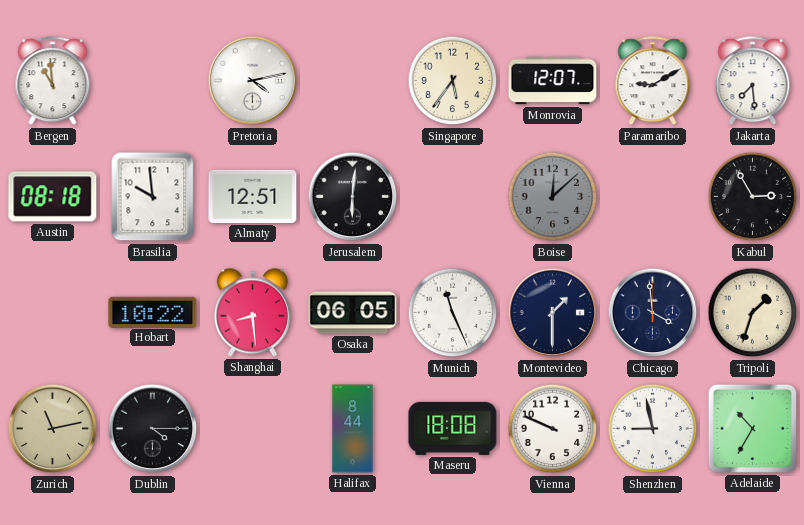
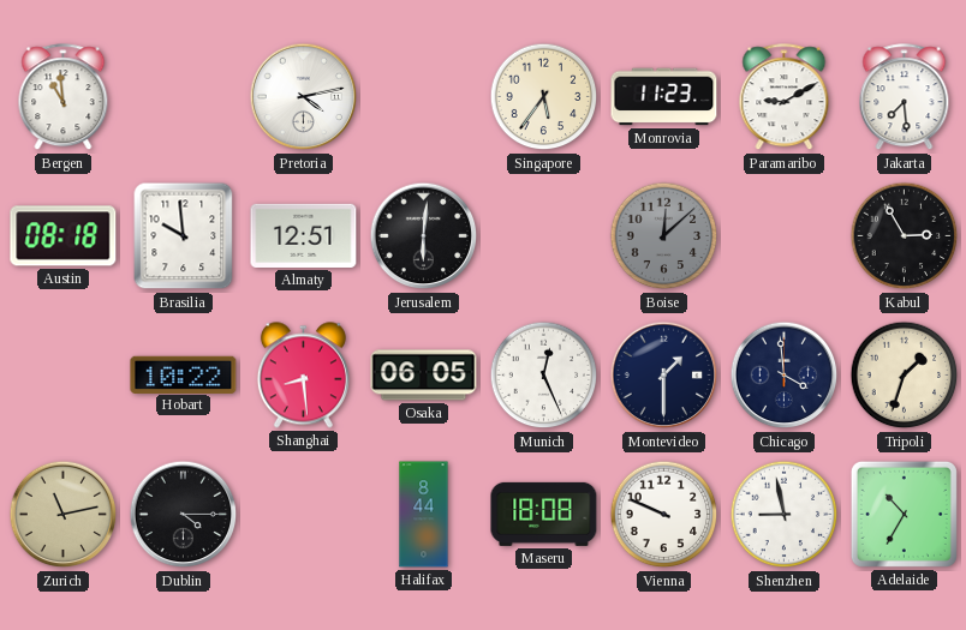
Monrovia: 12:07 -> 11:23 (664, 97)
Munich: 11:26 -> 12:26 (544, 376)
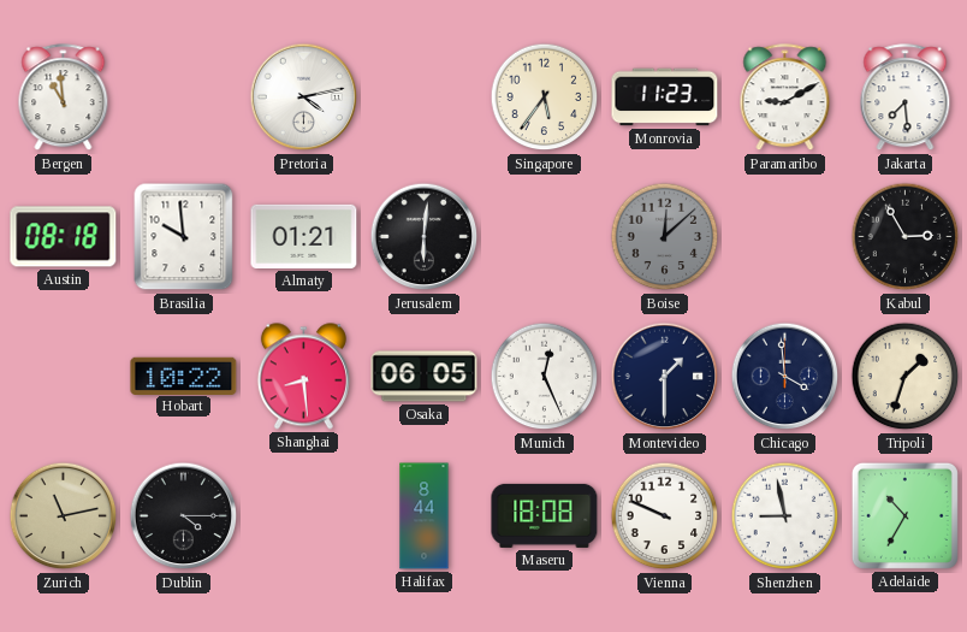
Almaty: 12:51 -> 01:21 (304, 236)
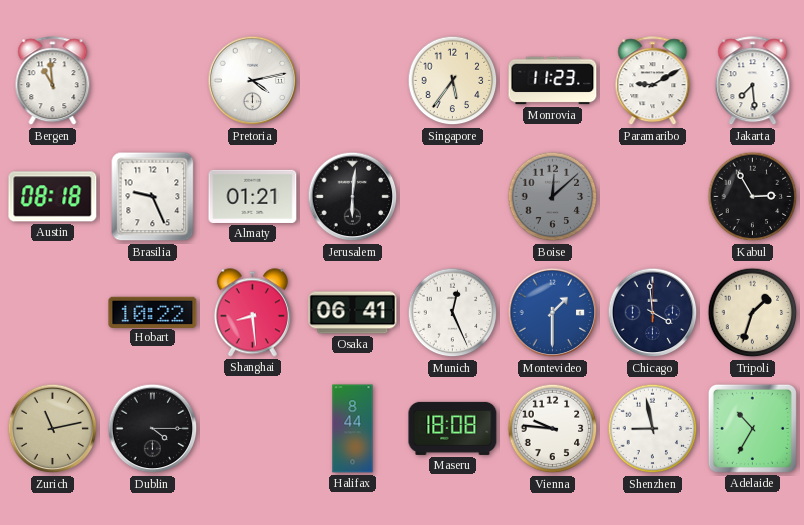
Brasilia: 9:59 -> 9:26 (153, 197)
Osaka: 06:05 -> 06:41 (353, 313)
Montevideo dial: navy -> blue (553, 313)
Vienna: 9:49 -> 9:46 (553, 429)
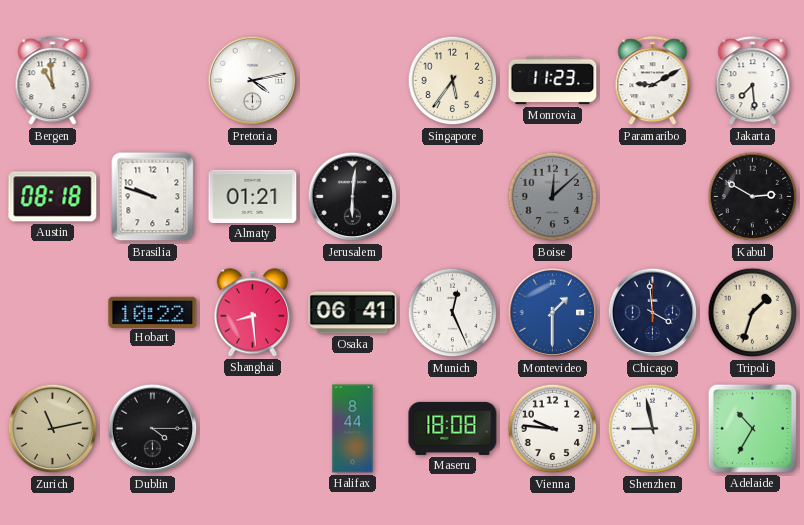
Brasilia: 9:26 -> 9:48 (153, 197)
Kabul: 2:55 -> 2:50 (753, 197)
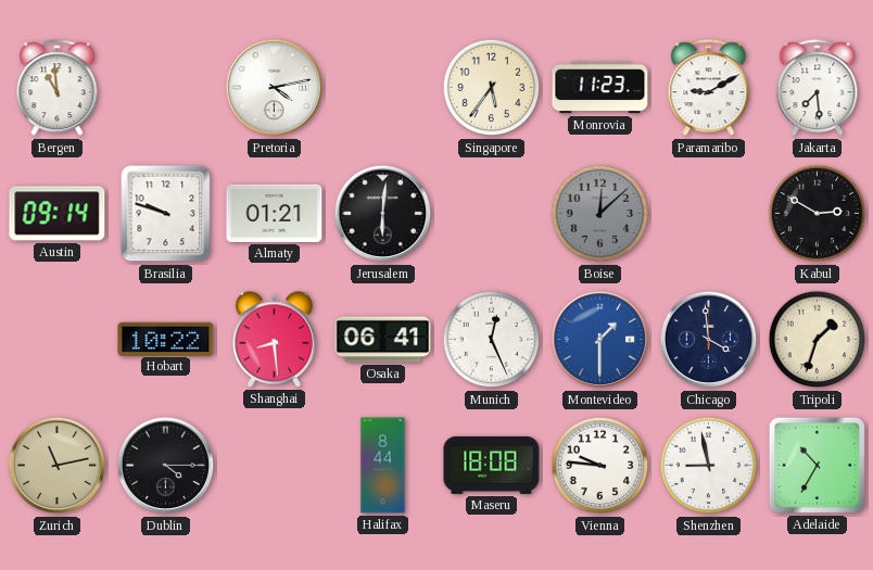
Austin: 08:18 -> 09:14 (58, 214)
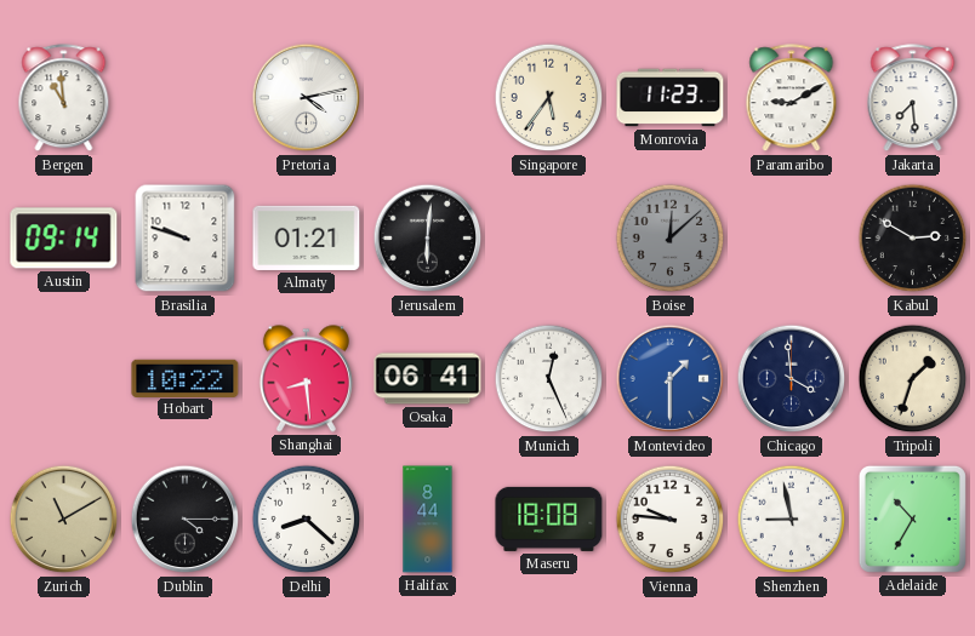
Zurich: 11:13 -> 11:10 (64, 520)
Delhi: none -> 8:22 (307, 520)
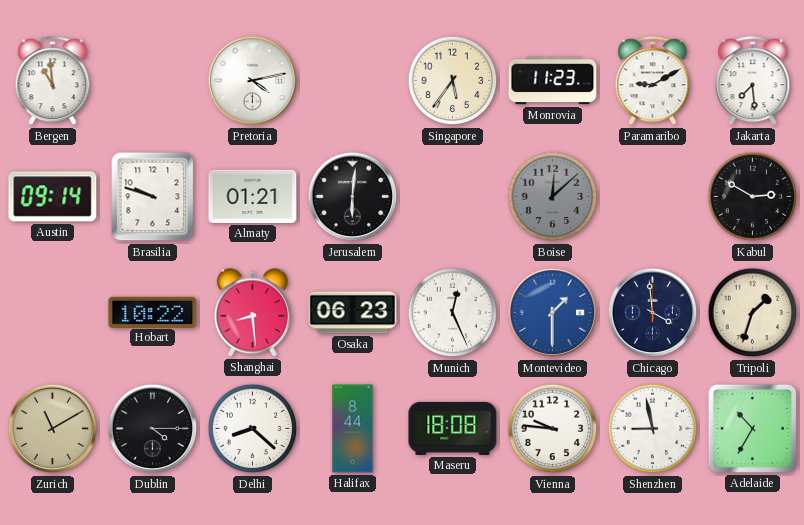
Osaka: 06:41 -> 06:23 (353, 313)
